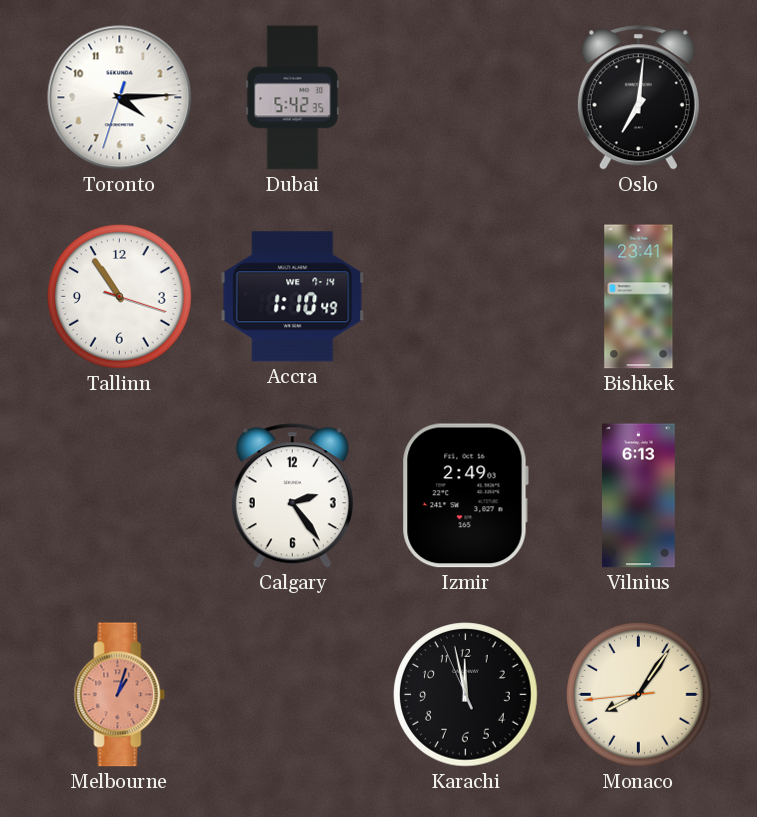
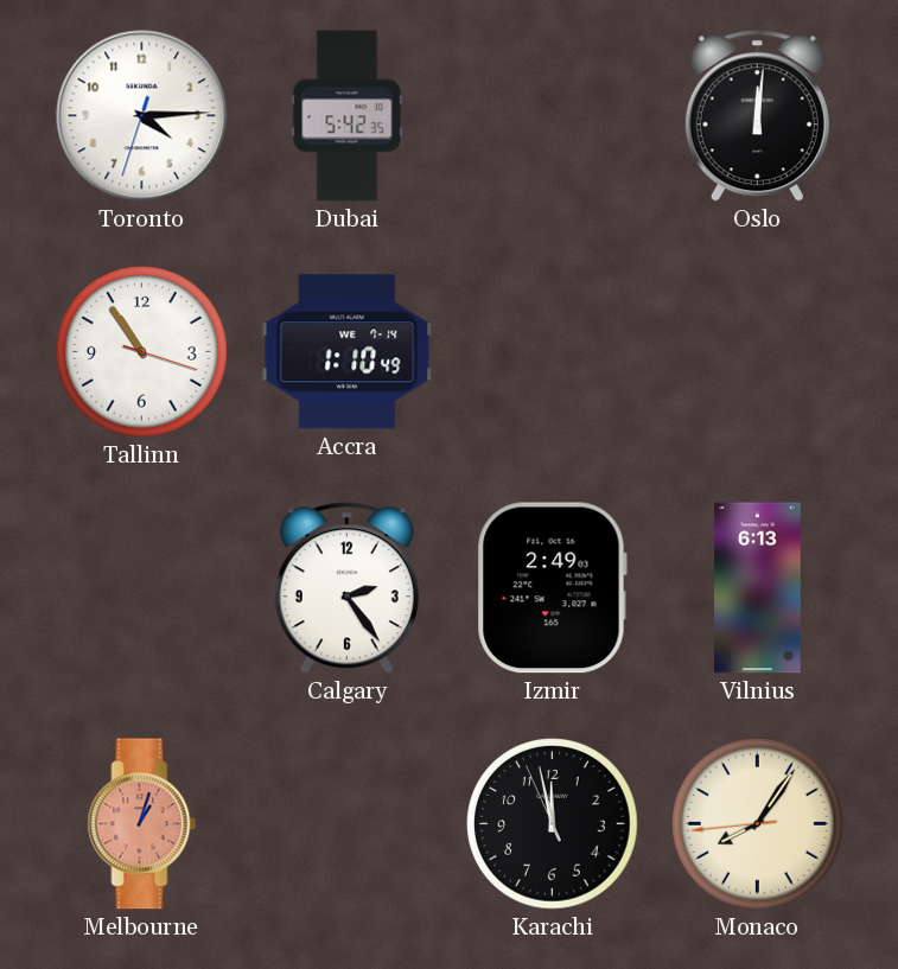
Oslo: 7:01 -> 12:01 (757, 116)
Bishkek: 23:41 -> none (639, 297)
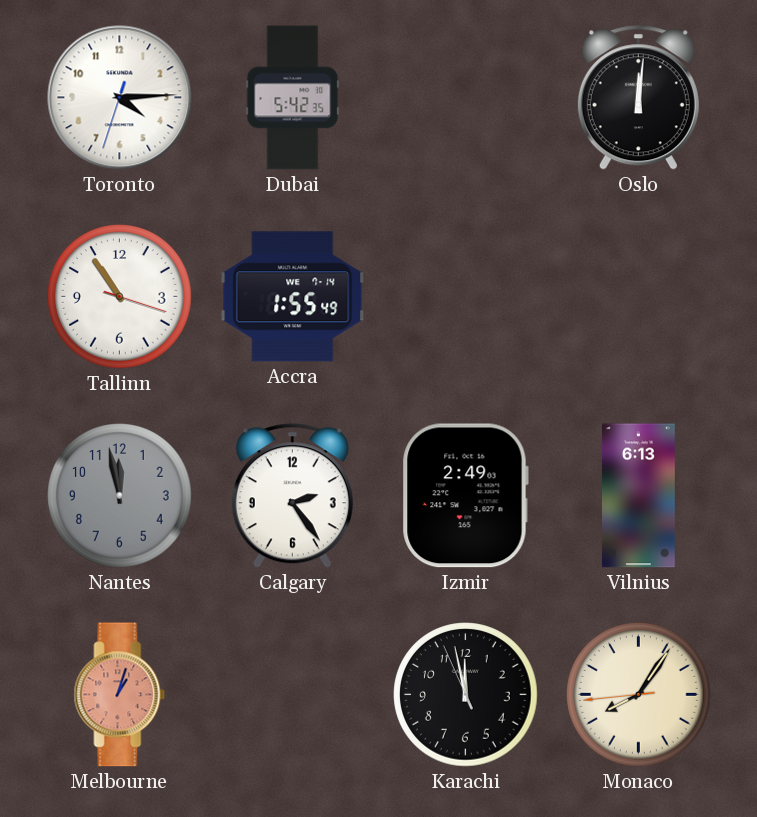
Accra: 1:10 -> 1:55 (293, 297)
Nantes: none -> 11:58 (120, 496)
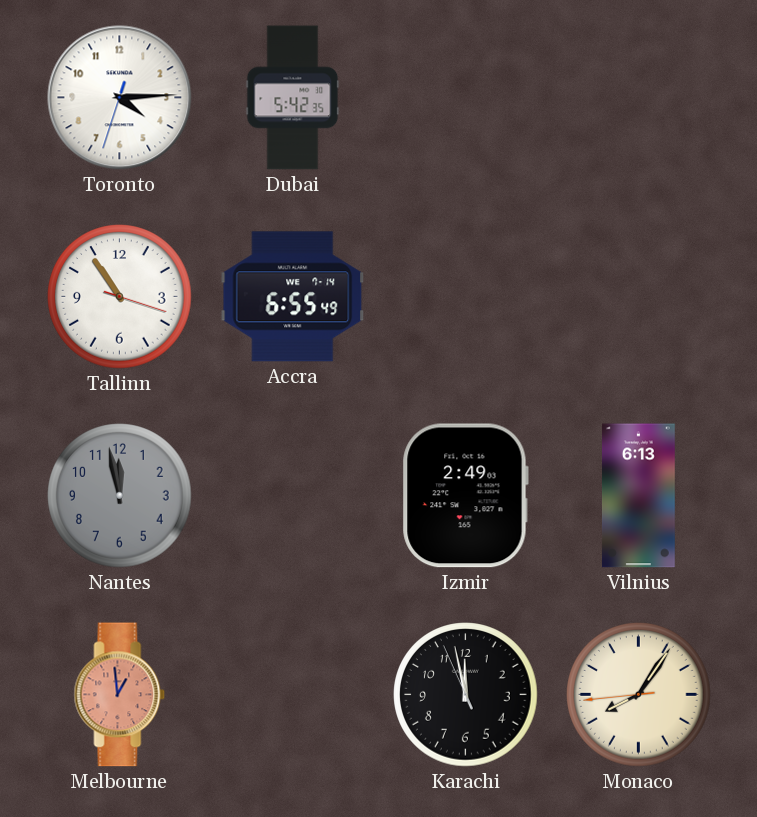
Oslo: 12:01 -> none (638, 98)
Accra: 1:55 -> 6:55 (293, 297)
Calgary: 2:24 -> none (292, 496)
Melbourne: 1:03 -> 12:59 (120, 695)
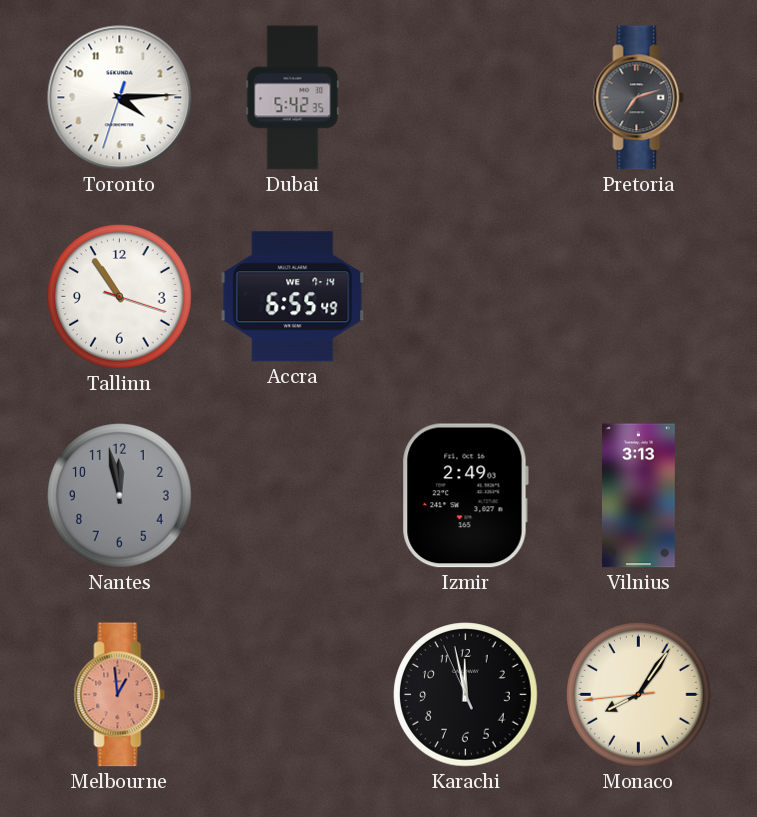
Pretoria: none -> 7:12 (639, 98)
Vilnius: 6:13 -> 3:13 (638, 496)
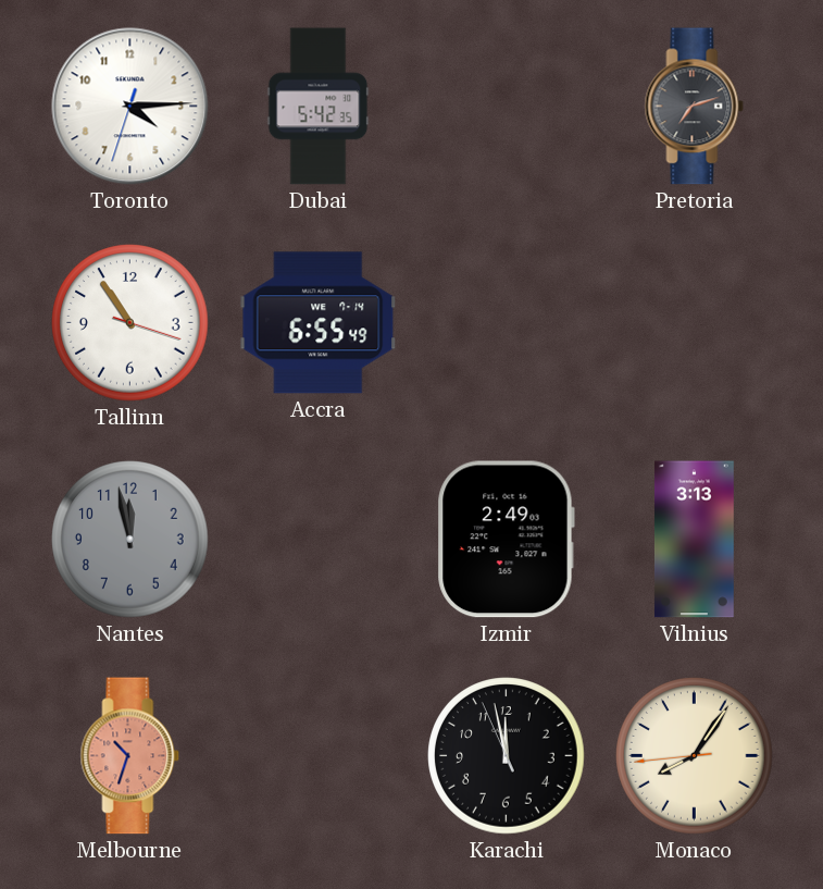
Melbourne: 12:59 -> 10:33 (130, 756)
